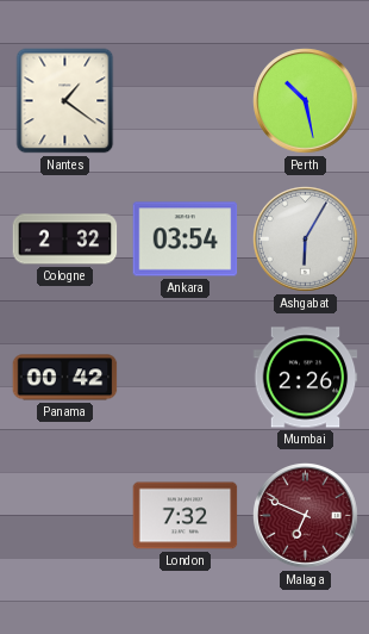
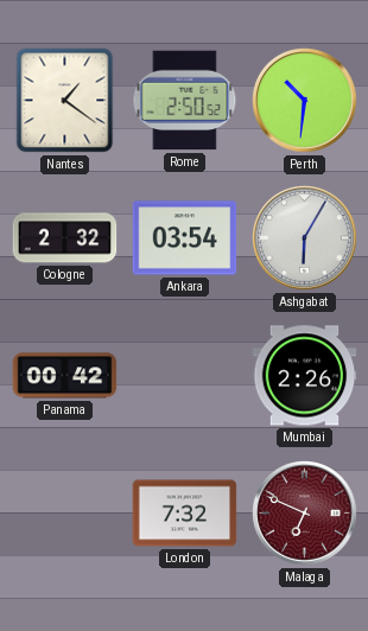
Rome: none -> 2:50 (185, 101)
Perth: 10:28 -> 10:31 (305, 101)
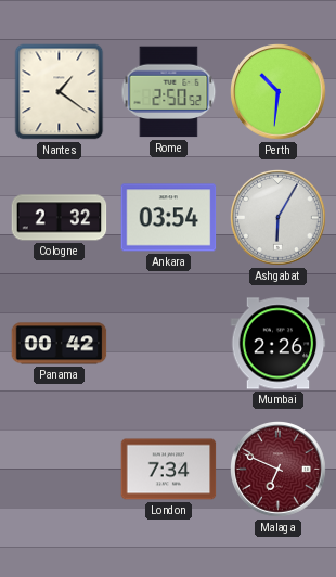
London: 7:32 -> 7:34 (169, 470)
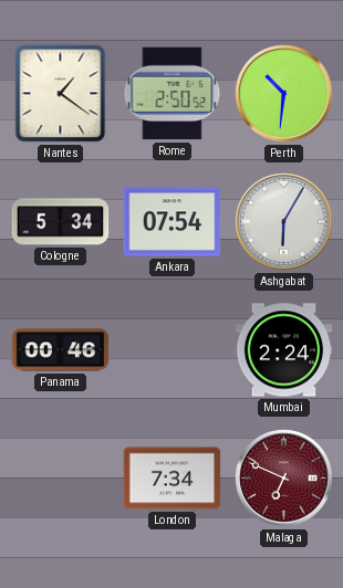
Cologne: 2:32 -> 5:34 (61, 222)
Ankara: 03:54 -> 07:54 (173, 222)
Panama: 00:42 -> 00:46 (61, 350)
Mumbai: 2:26 -> 2:24 (284, 350)
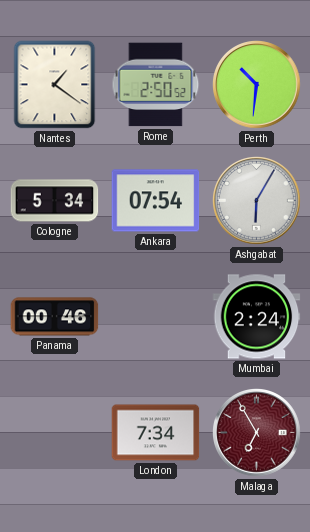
Malaga: 6:49 -> 6:55 (257, 433)
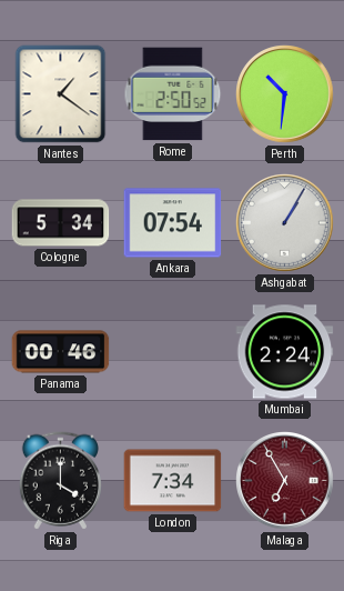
Ashgabat: 6:05 -> 1:05 (285, 223)
Riga: none -> 4:00 (60, 481)
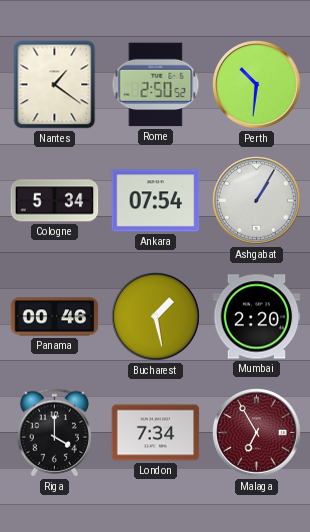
Bucharest: none -> 1:28 (156, 317)
Mumbai: 2:24 -> 2:20 (257, 317)
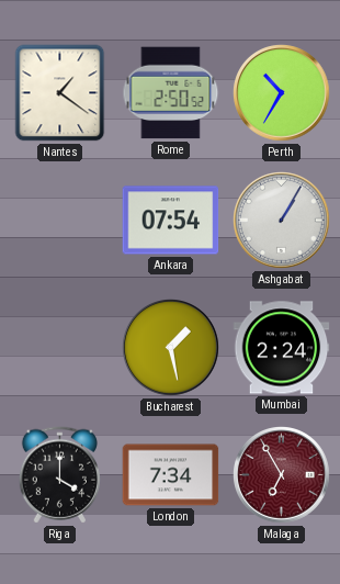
Perth: 10:31 -> 10:35 (282, 93)
Cologne: 5:34 -> none (55, 201)
Panama: 00:46 -> none (55, 317)
Mumbai: 2:20 -> 2:24 (282, 348)
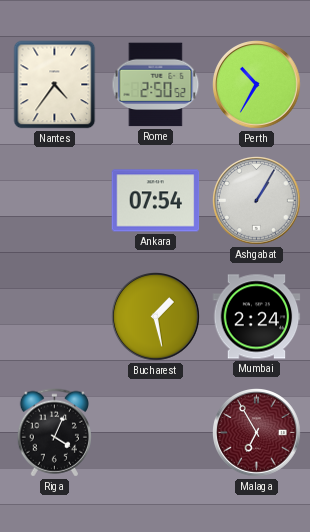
Nantes: 1:21 -> 4:36 (55, 85)
Riga: 4:00 -> 4:04 (54, 433)
London: 7:34 -> none (171, 475)
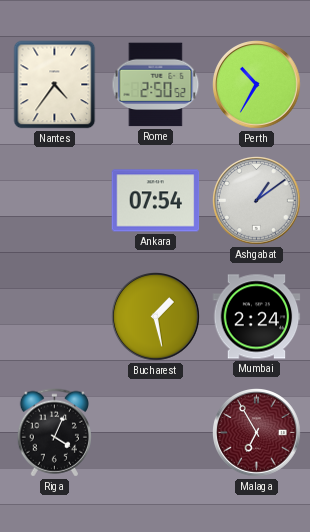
Ashgabat: 1:05 -> 1:09 (257, 201)
